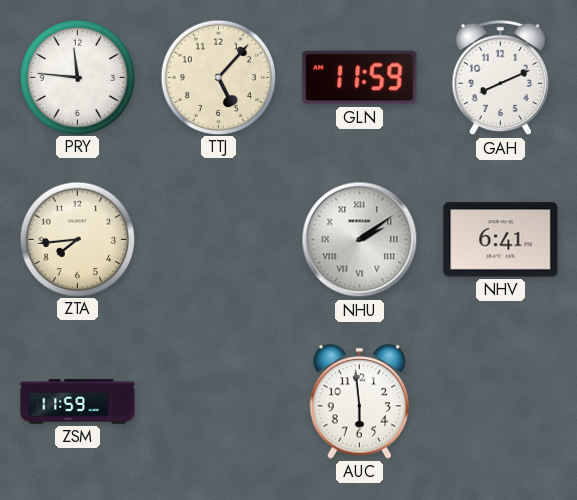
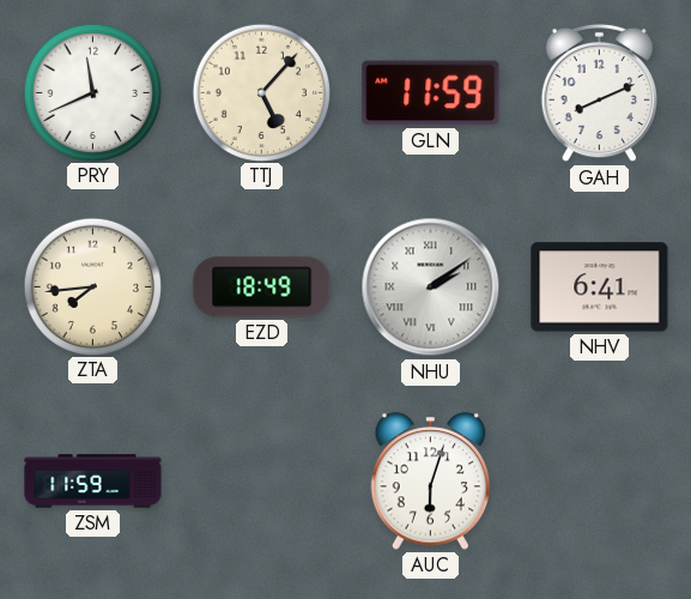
PRY: 11:46 -> 11:41 (92, 92)
EZD: none -> 18:49 (262, 288)
AUC: 5:59 -> 6:03 (431, 482)
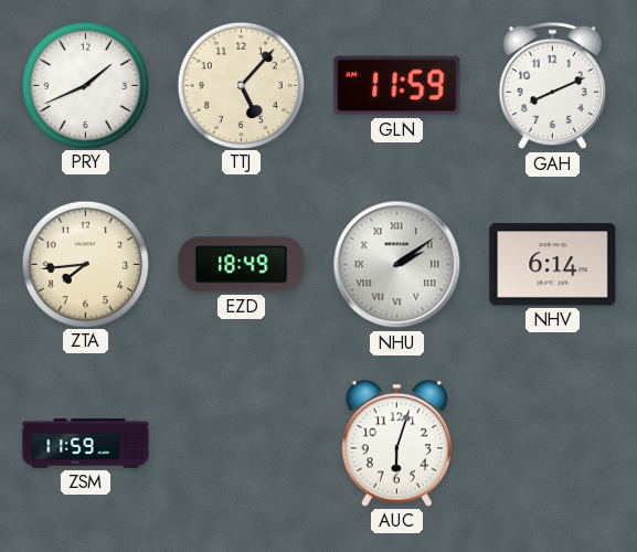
PRY: 11:41 -> 1:41 (85, 85)
NHV: 6:41 -> 6:14 (553, 265)
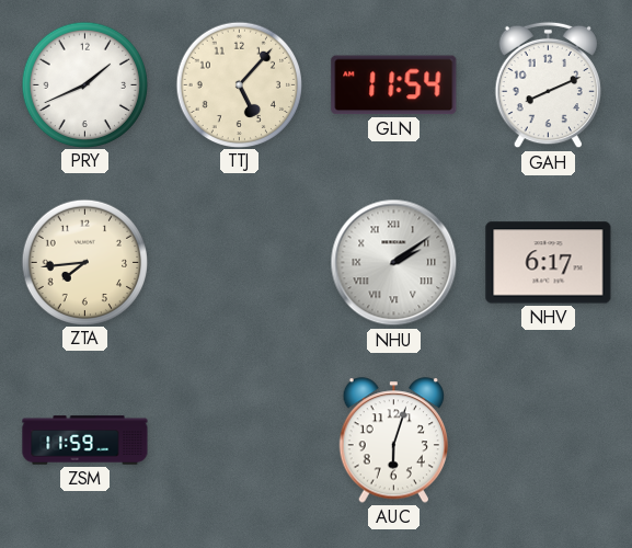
GLN: 11:59 -> 11:54 (394, 85)
EZD: 18:49 -> none (242, 265)
NHV: 6:14 -> 6:17 (549, 263)
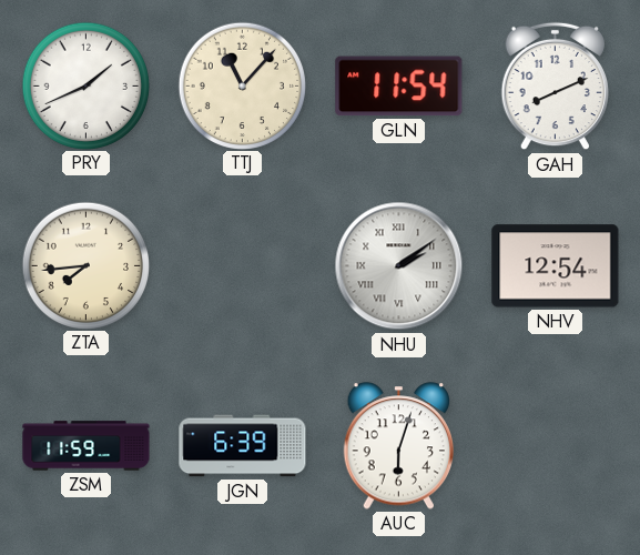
TTJ: 5:07 -> 11:07 (242, 85)
NHV: 6:17 -> 12:54 (556, 266)
JGN: none -> 6:39 (243, 446)
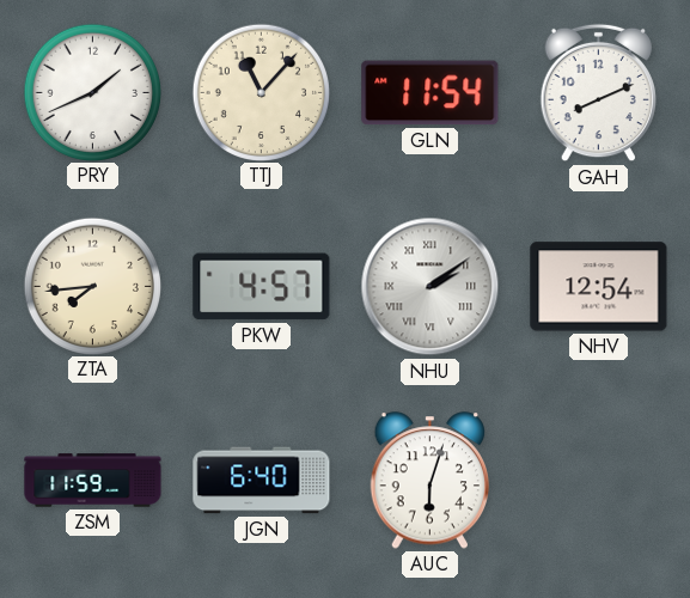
PKW: none -> 4:57 (262, 287)
JGN: 6:39 -> 6:40 (262, 481)
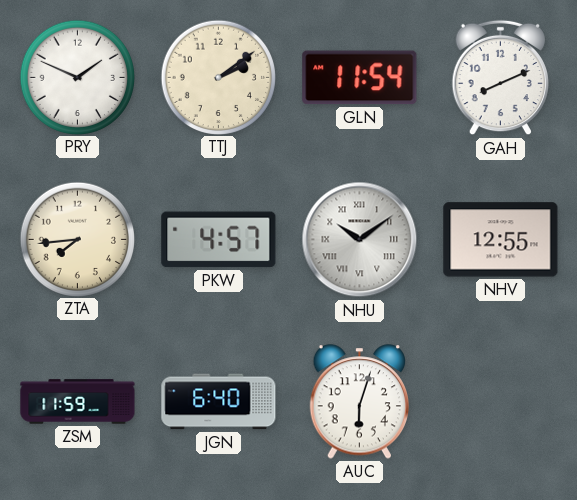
PRY: 1:41 -> 1:49 (77, 77)
TTJ: 11:07 -> 2:09 (218, 77)
NHU: 2:09 -> 10:09 (360, 240)
NHV: 12:54 -> 12:55 (501, 240)
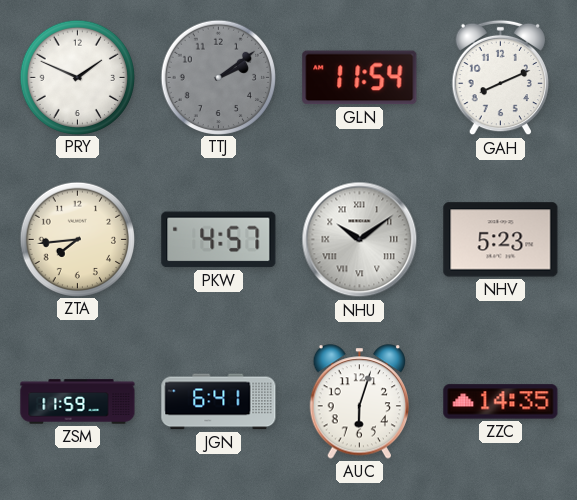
TTJ dial: cream -> grey (218, 77)
NHV: 12:55 -> 5:23 (501, 240)
JGN: 6:40 -> 6:41 (219, 402)
ZZC: none -> 14:35 (501, 402)
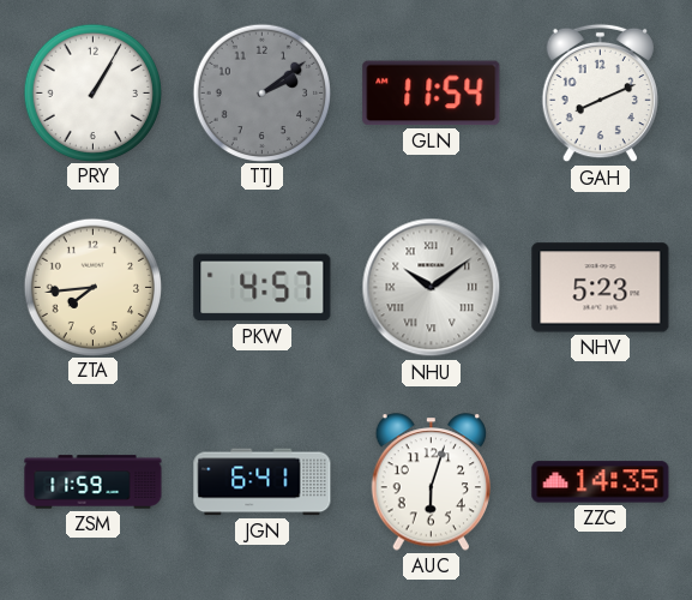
PRY: 1:49 -> 1:05 (92, 92)
